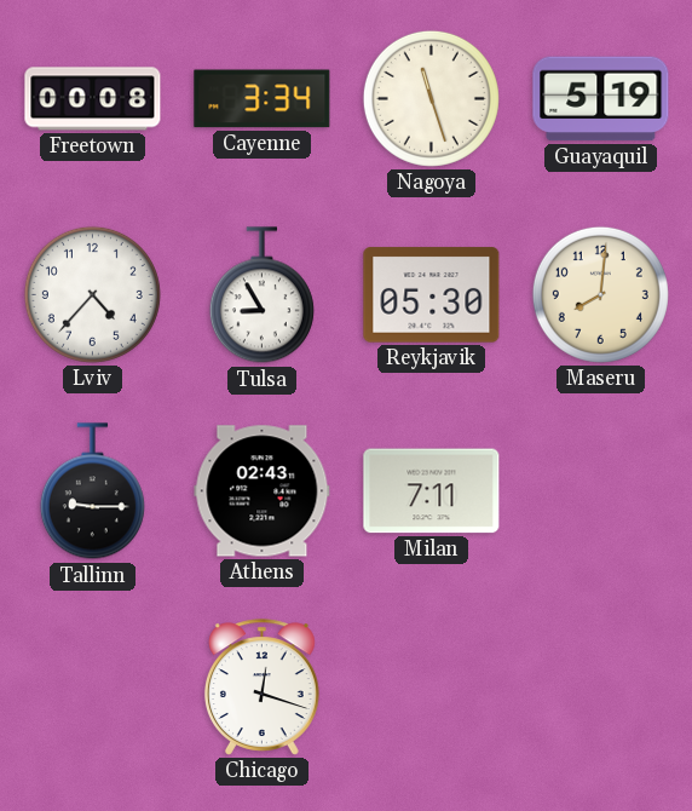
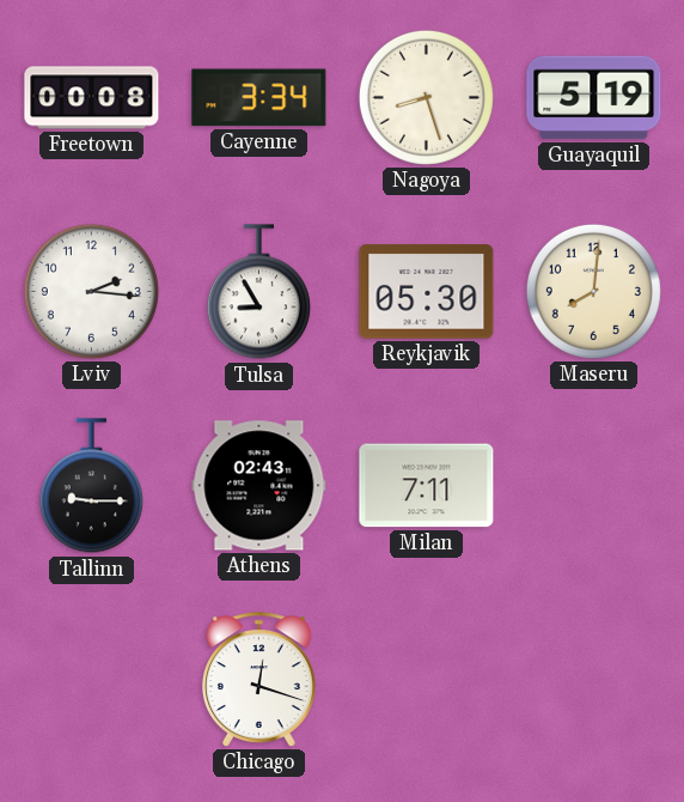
Nagoya: 11:27 -> 8:27 (426, 97)
Lviv: 4:37 -> 2:16 (91, 291)
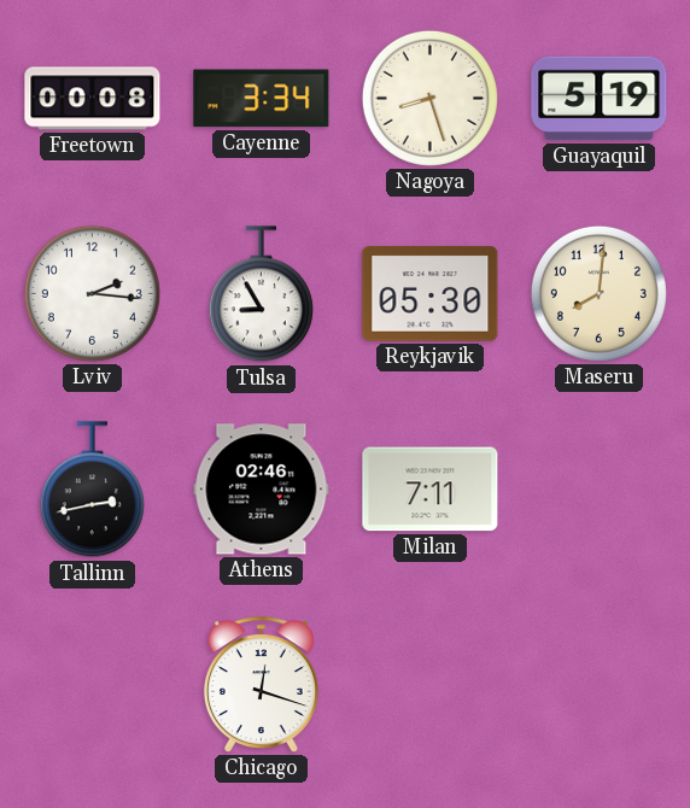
Tallinn: 9:15 -> 2:43 (92, 490)
Athens: 02:43 -> 02:46 (262, 490)
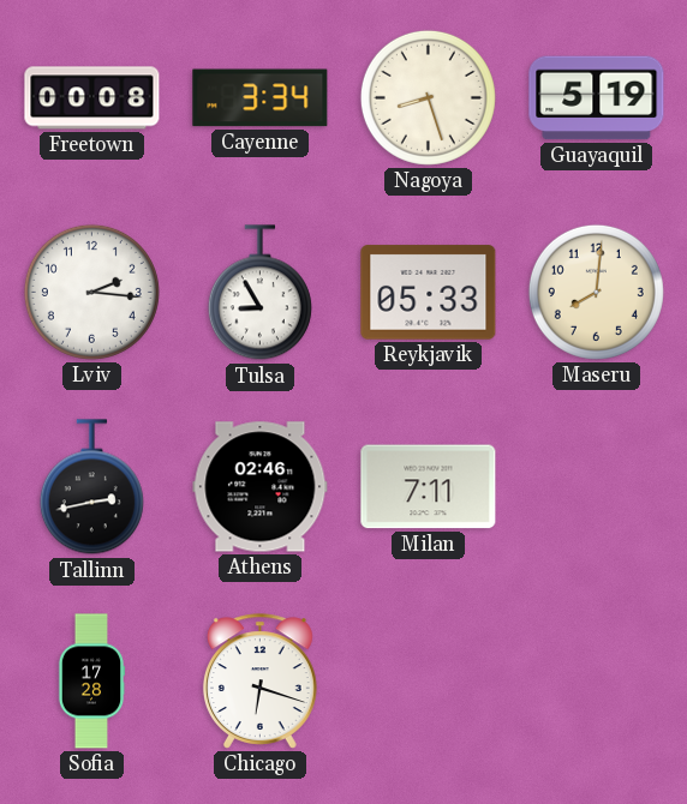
Reykjavik: 05:30 -> 05:33 (429, 293)
Sofia: none -> 17:28 (91, 682)
Chicago: 12:18 -> 6:18 (259, 682)
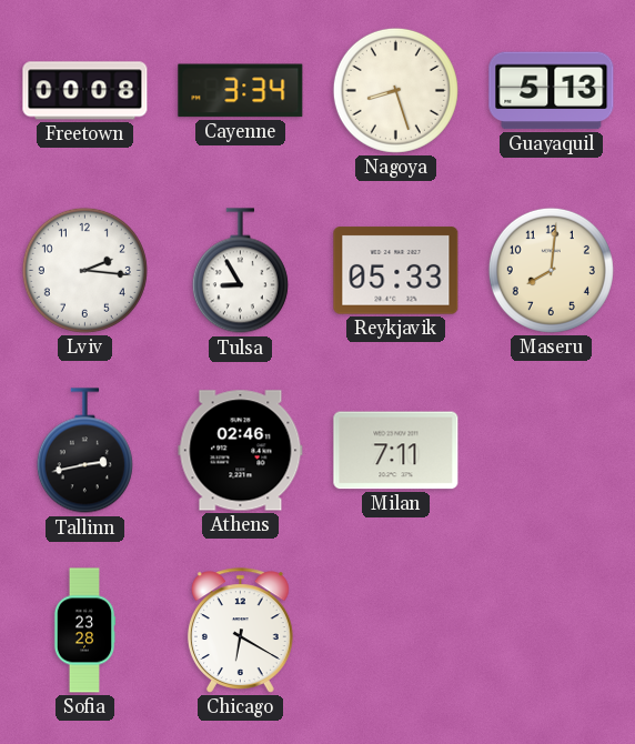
Guayaquil: 5:19 -> 5:13 (552, 91)
Sofia: 17:28 -> 23:28 (84, 631)
Chicago: 6:18 -> 6:20 (240, 631)
